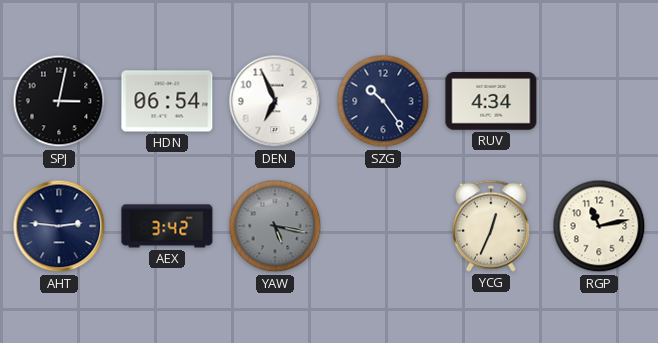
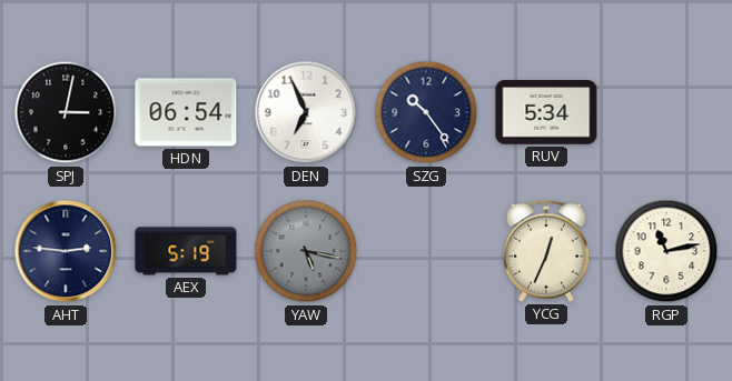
RUV: 4:34 -> 5:34 (546, 112)
AEX: 3:42 -> 5:19 (186, 251)
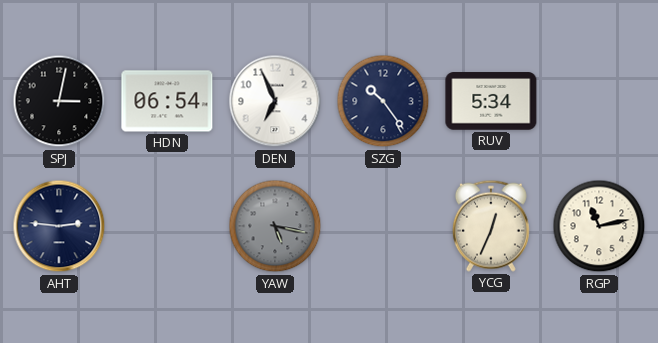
AEX: 5:19 -> none (186, 251)
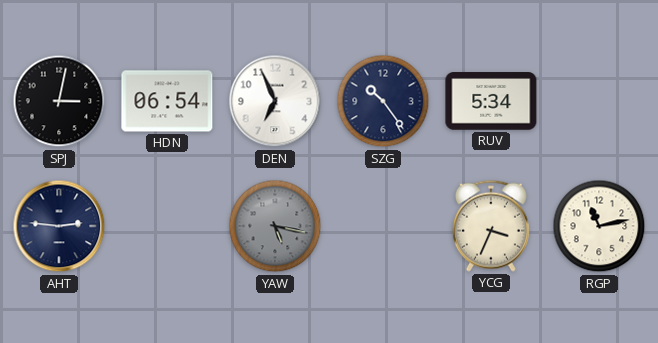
YCG: 12:34 -> 3:34 (491, 226)
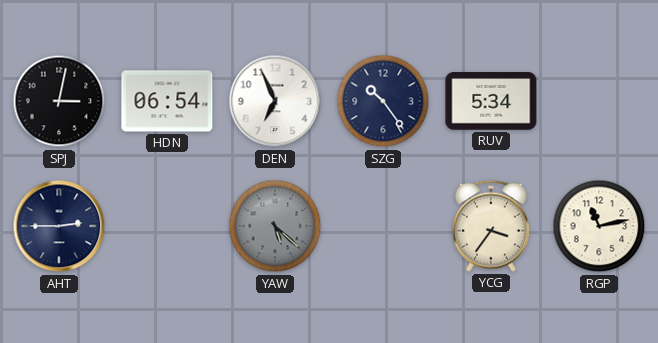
AHT: 2:46 -> 2:45 (59, 226)
YAW: 5:17 -> 5:22 (275, 226)
YCG: 3:34 -> 3:36 (491, 226)
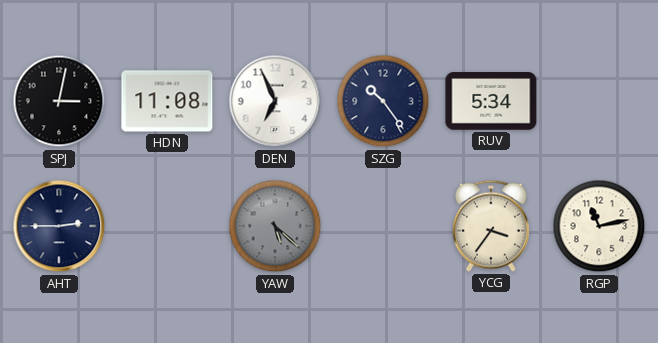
HDN: 06:54 -> 11:08 (167, 101)
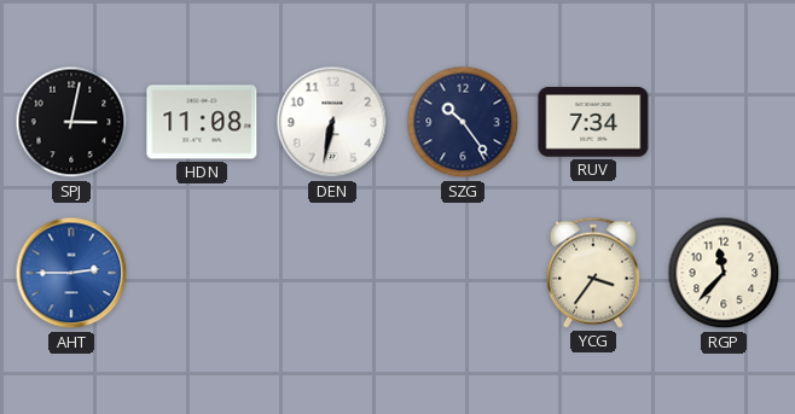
DEN: 6:56 -> 6:32 (332, 122)
RUV: 5:34 -> 7:34 (593, 122)
AHT dial: navy -> blue (71, 273)
YAW: 5:22 -> none (275, 226)
RGP: 11:13 -> 11:37 (724, 273)
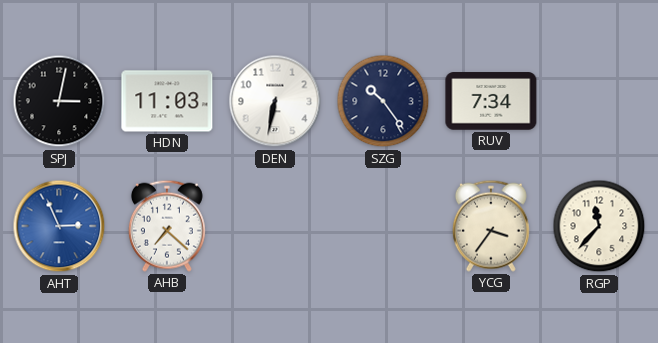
HDN: 11:08 -> 11:03 (167, 101)
AHT: 2:45 -> 2:56 (59, 226)
AHB: none -> 7:22 (167, 226)
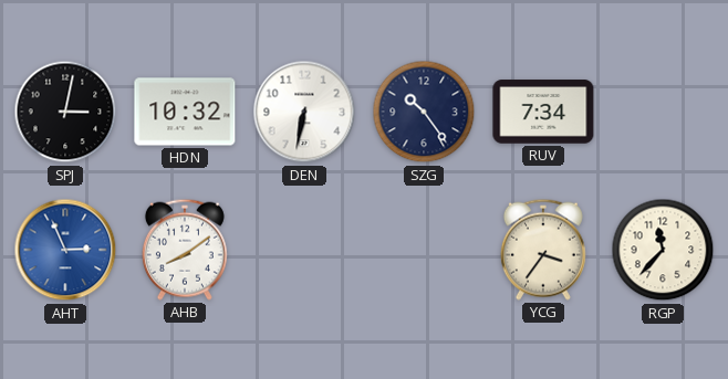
HDN: 11:03 -> 10:32 (185, 112)
AHB: 7:22 -> 8:09 (185, 250)
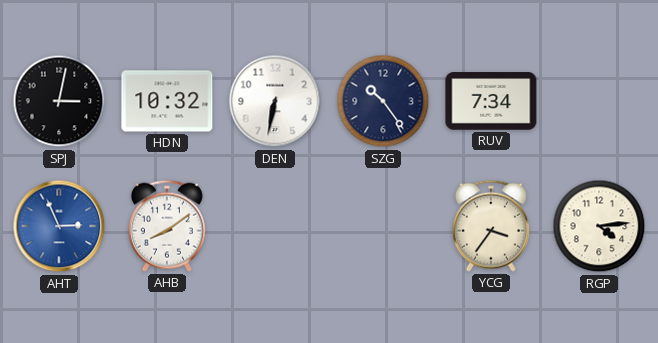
RGP: 11:37 -> 4:14 (599, 226)
